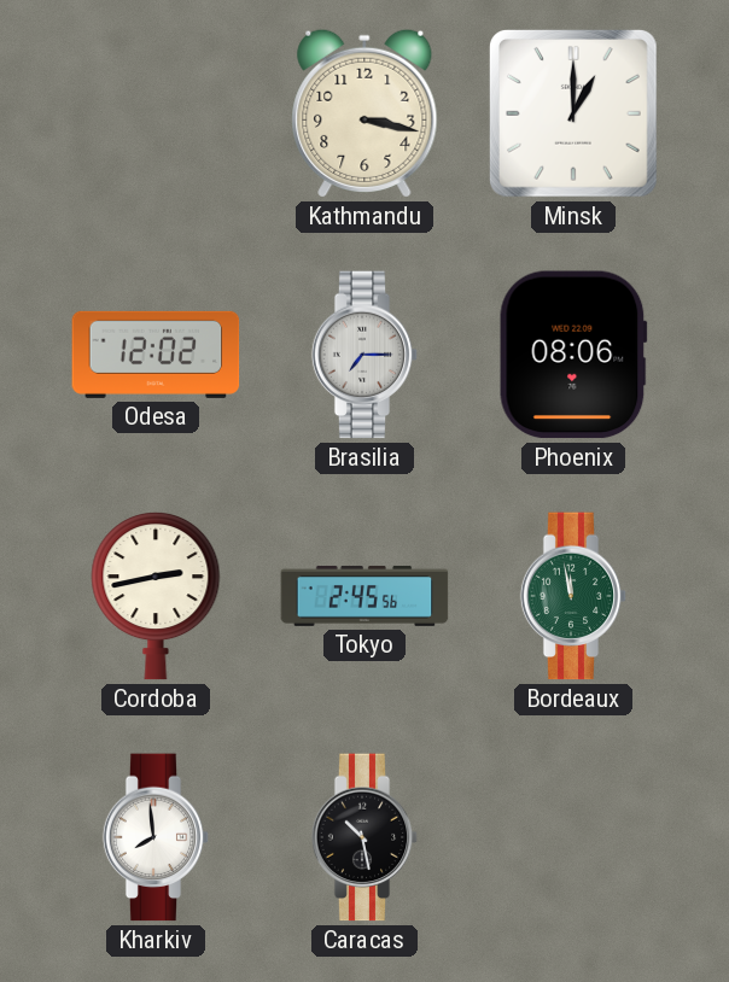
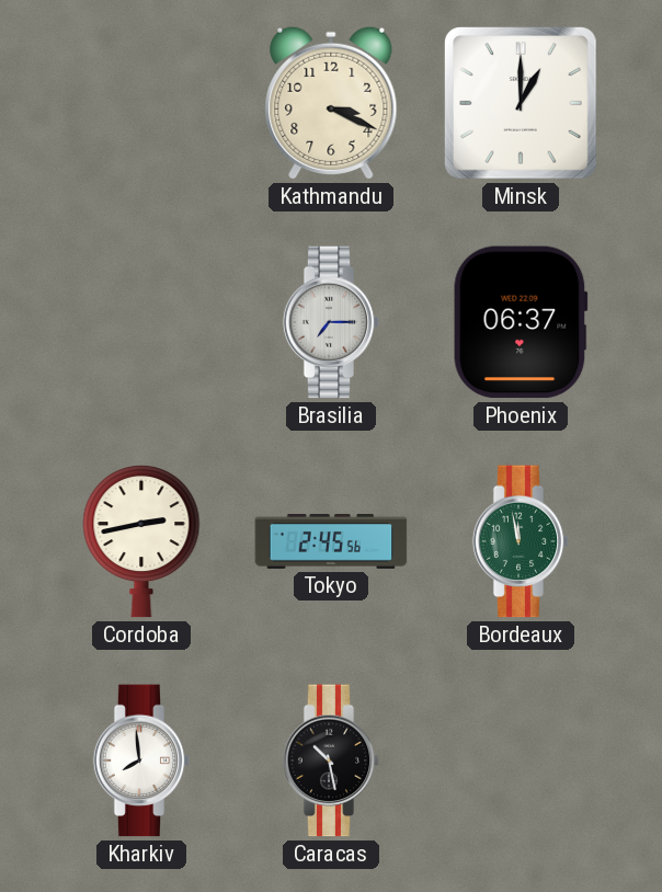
Kathmandu: 3:17 -> 3:19 (331, 103)
Odesa: 12:02 -> none (156, 355)
Phoenix: 08:06 -> 06:37 (521, 322)
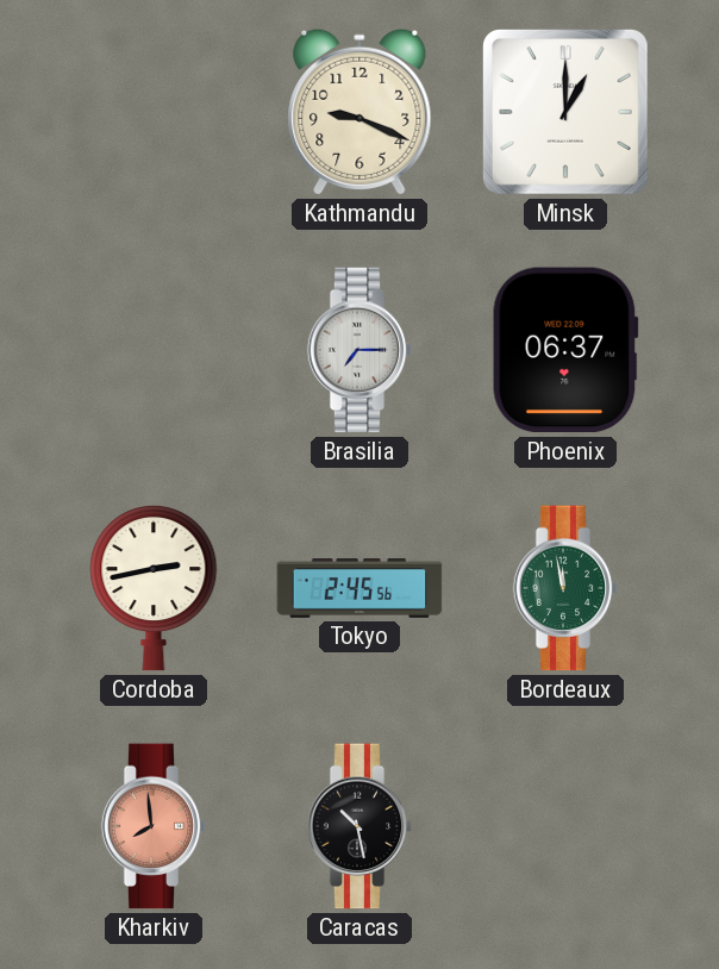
Kathmandu: 3:19 -> 9:19 (359, 112)
Kharkiv dial: white -> salmon (154, 826)
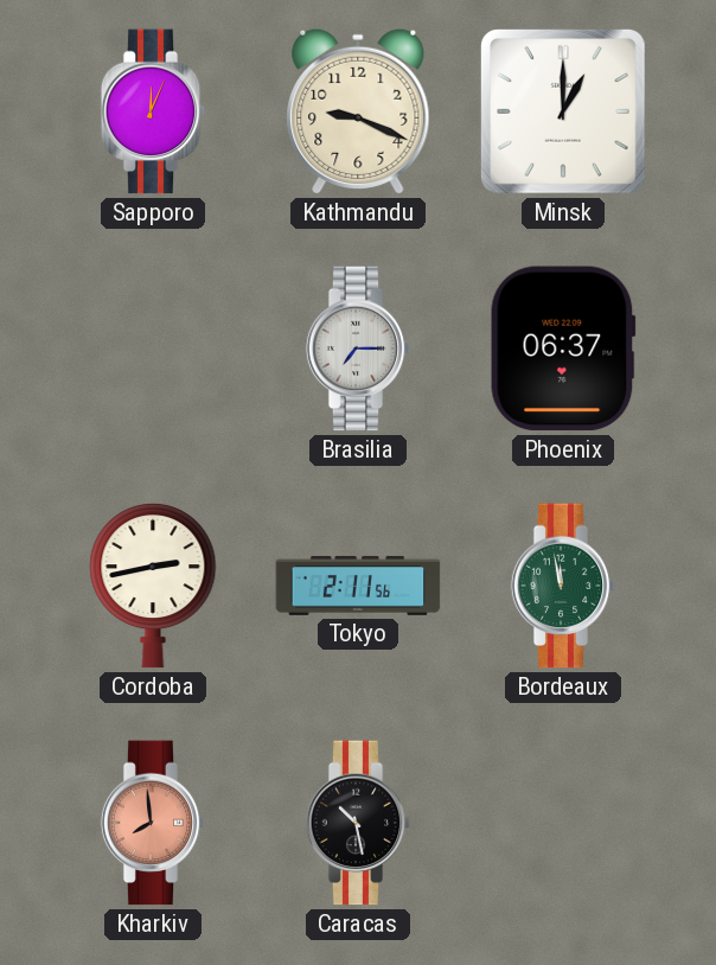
Sapporo: none -> 12:04 (153, 111)
Tokyo: 2:45 -> 2:11 (358, 586)
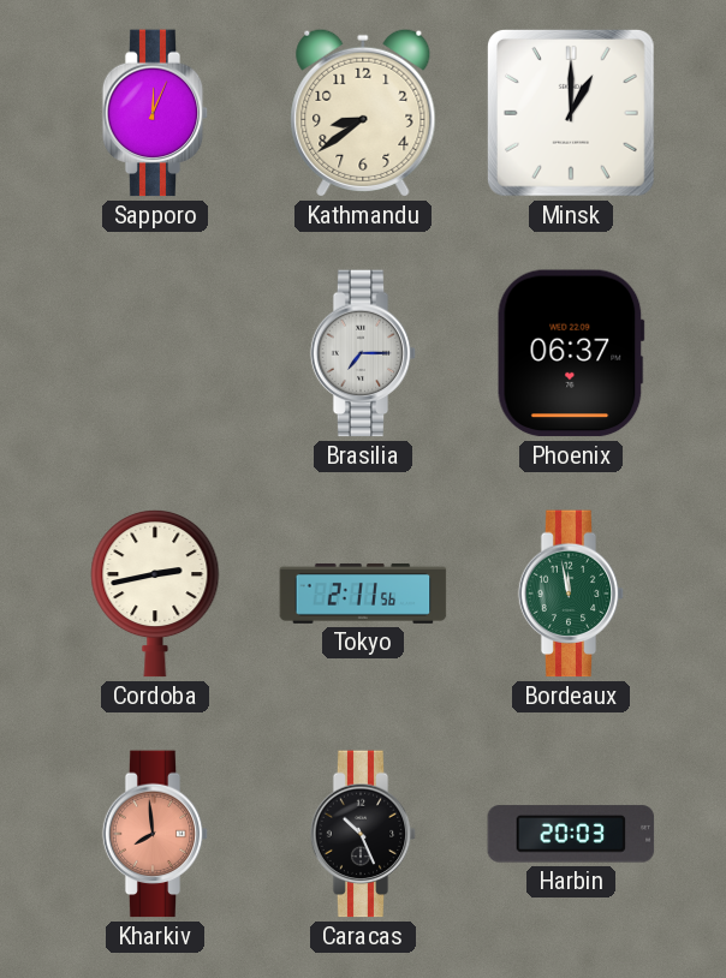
Kathmandu: 9:19 -> 8:39 (363, 113)
Caracas: 10:28 -> 10:26 (363, 834)
Harbin: none -> 20:03 (571, 834)
